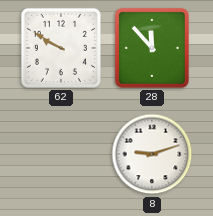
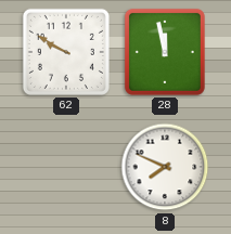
28: 11:53 -> 11:58 (165, 52)
8: 9:12 -> 7:49 (165, 167)
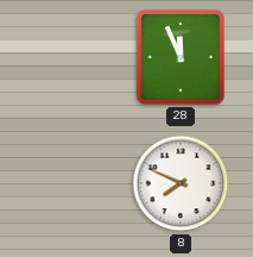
62: 9:50 -> none (66, 52)
28: 11:58 -> 11:56 (181, 57)
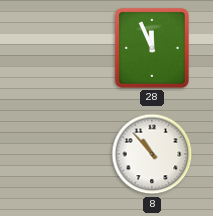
8: 7:49 -> 10:53 (152, 154)
